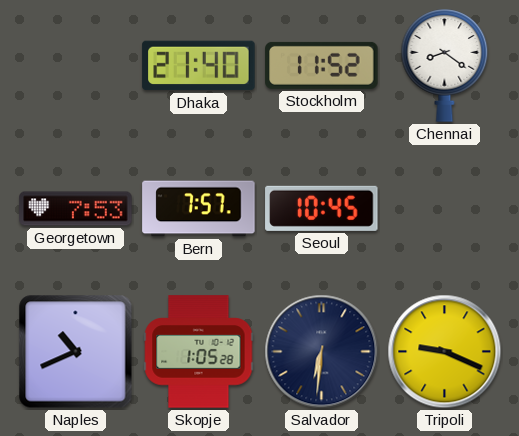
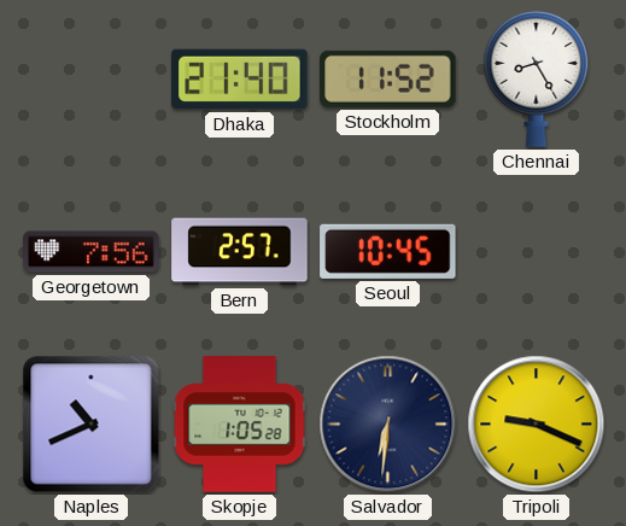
Chennai: 8:21 -> 8:25 (537, 80)
Georgetown: 7:53 -> 7:56 (92, 252)
Bern: 7:57 -> 2:57 (240, 252)
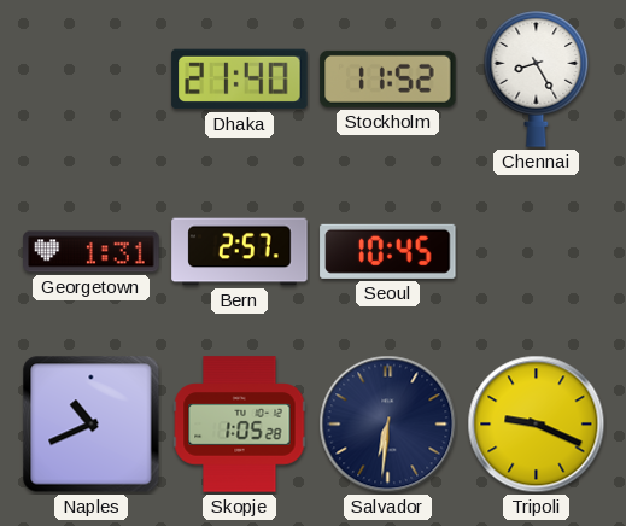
Georgetown: 7:56 -> 1:31 (92, 252)
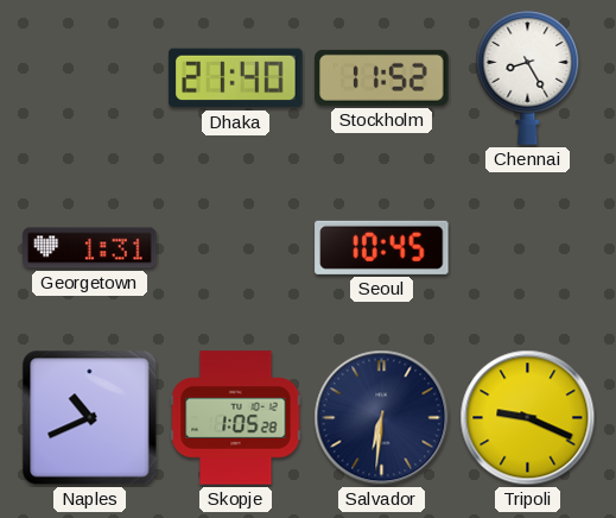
Bern: 2:57 -> none (240, 252)
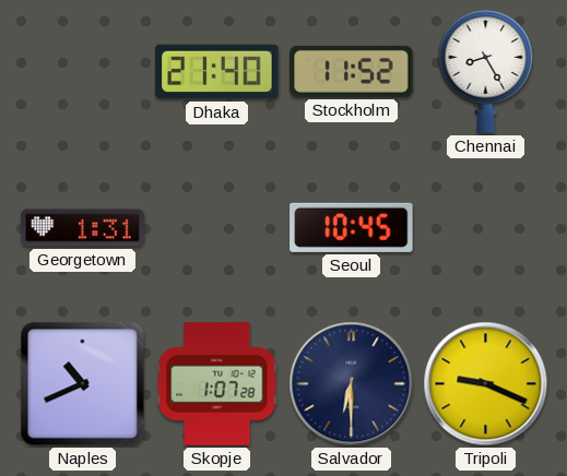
Skopje: 1:05 -> 1:07 (217, 384)
Salvador: 6:31 -> 6:30 (352, 384)
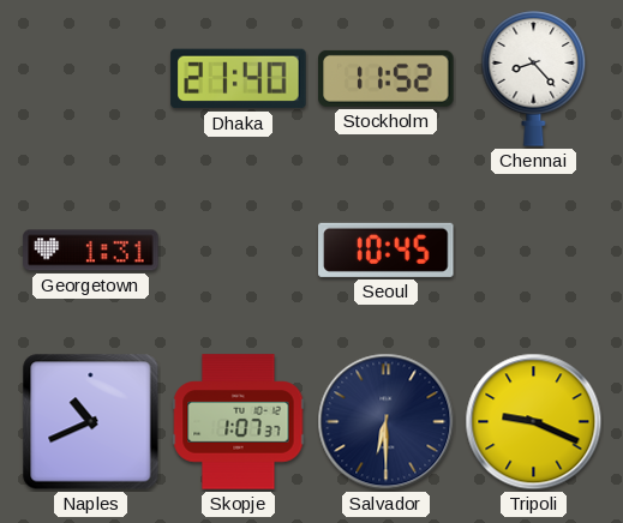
Chennai: 8:25 -> 8:23 (534, 79)
Skopje: 1:07:28 -> 1:07:37 (239, 422)
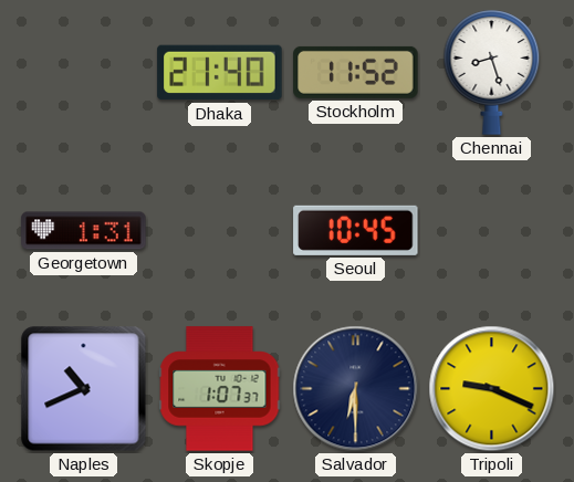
Chennai: 8:23 -> 8:27 (492, 73)
